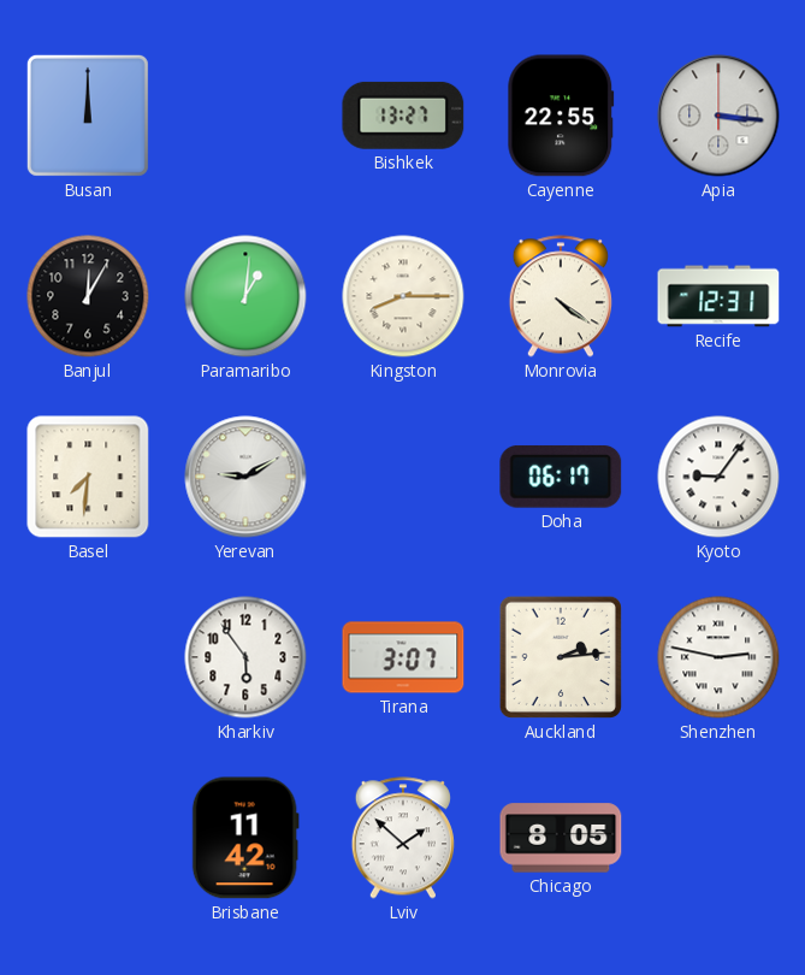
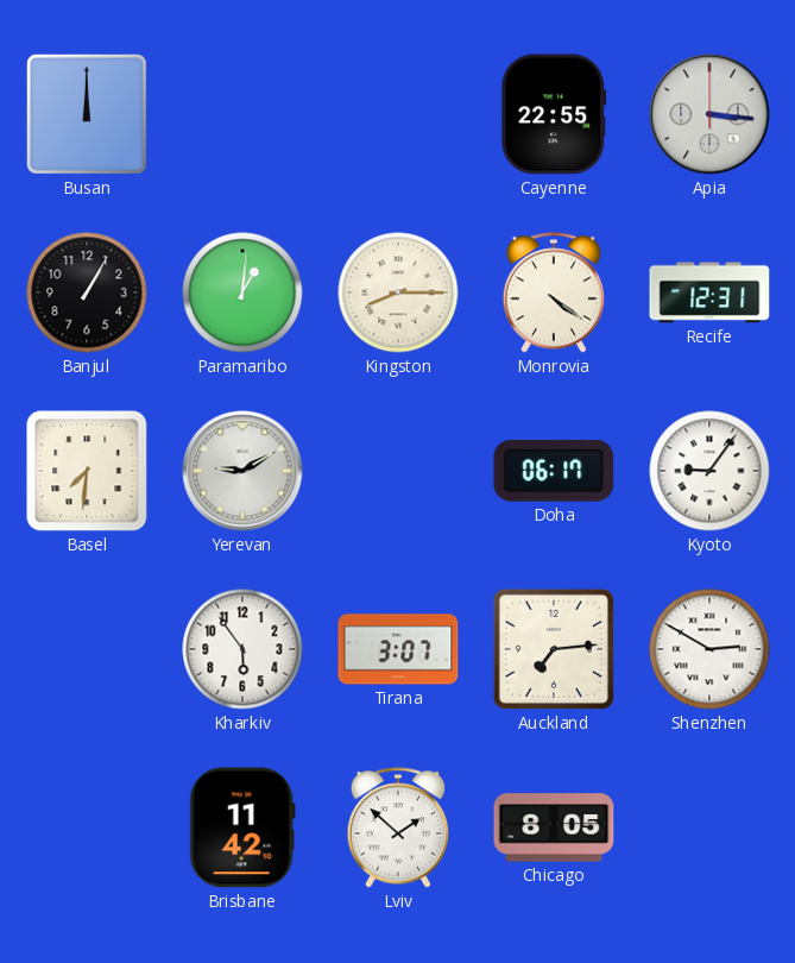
Bishkek: 13:27 -> none (403, 116)
Banjul: 12:05 -> 1:05 (87, 292)
Auckland: 2:14 -> 7:14 (554, 649)
Shenzhen: 2:47 -> 2:50 (709, 649)
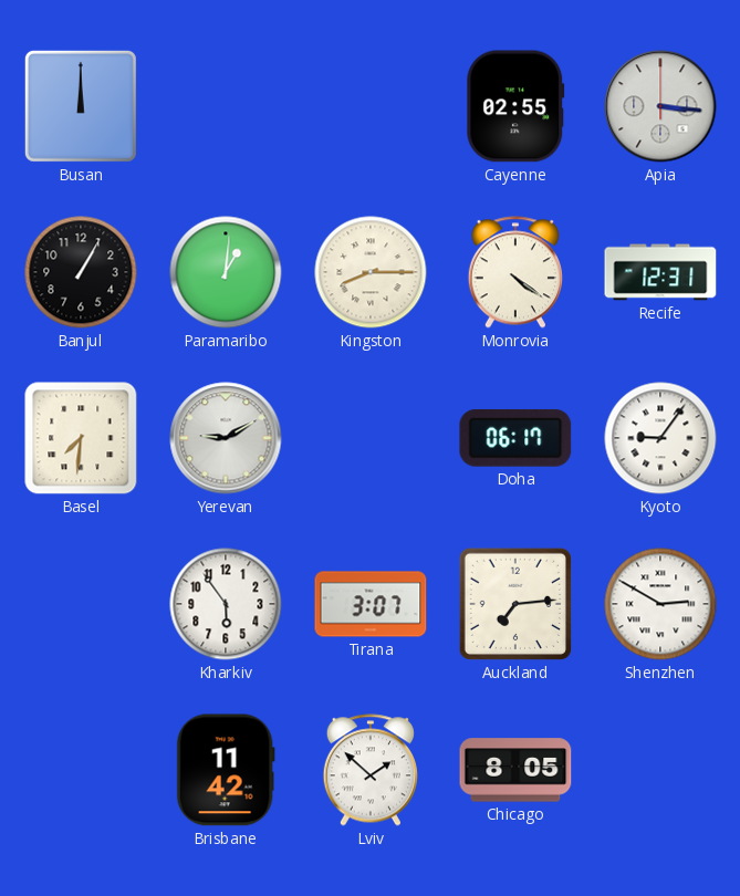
Cayenne: 22:55 -> 02:55 (515, 106)
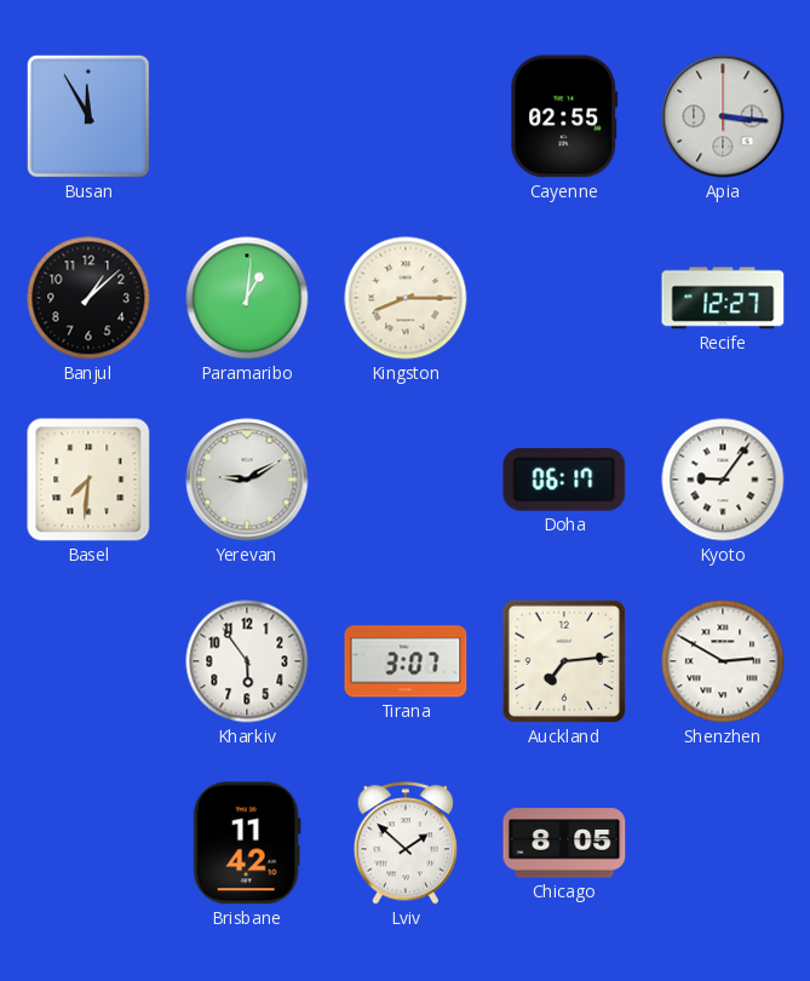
Busan: 12:00 -> 11:55 (88, 116)
Banjul: 1:05 -> 1:08 (88, 298)
Monrovia: 4:21 -> none (515, 272)
Recife: 12:31 -> 12:27 (723, 298)
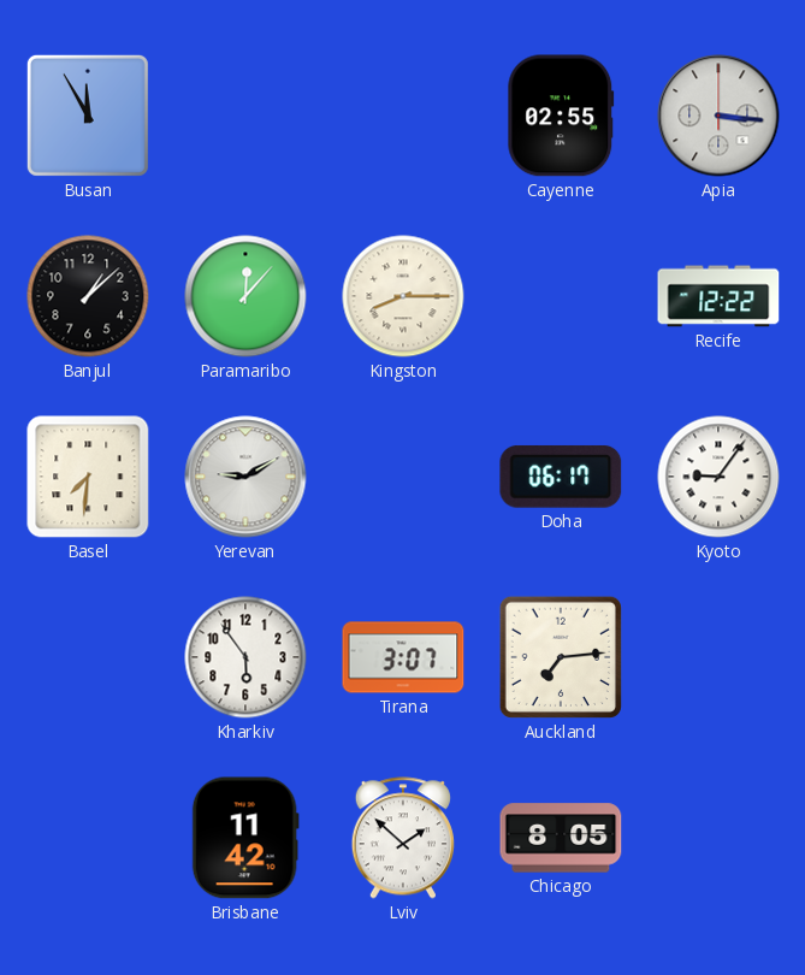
Paramaribo: 1:01 -> 12:07 (245, 296)
Recife: 12:27 -> 12:22 (718, 296)
Shenzhen: 2:50 -> none (723, 661)
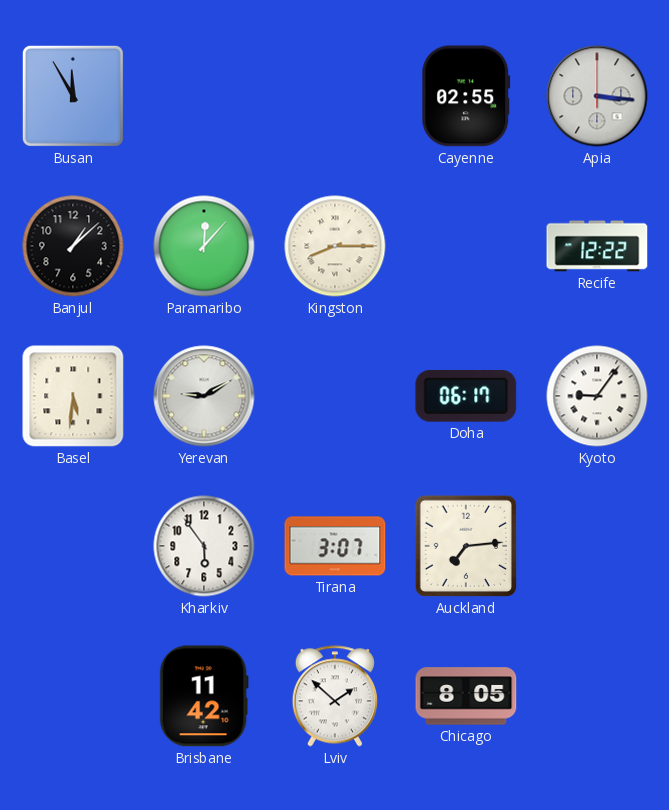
Basel: 7:31 -> 5:31 (73, 396)
